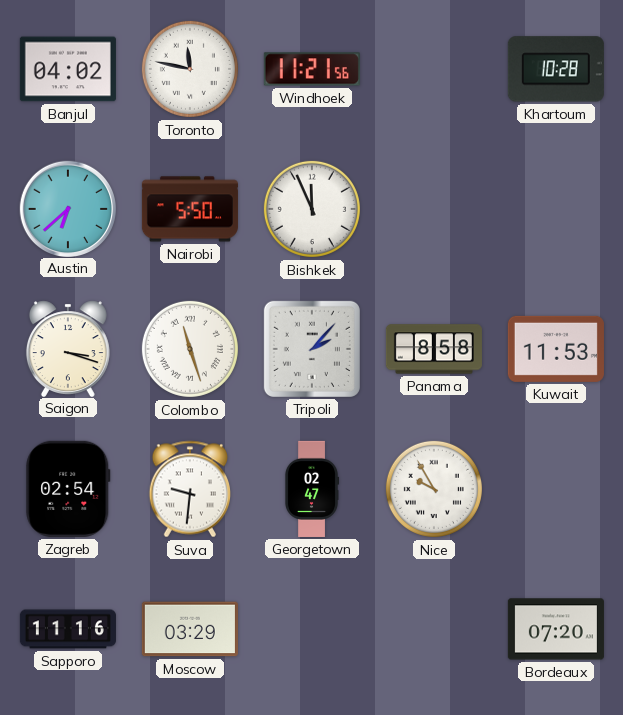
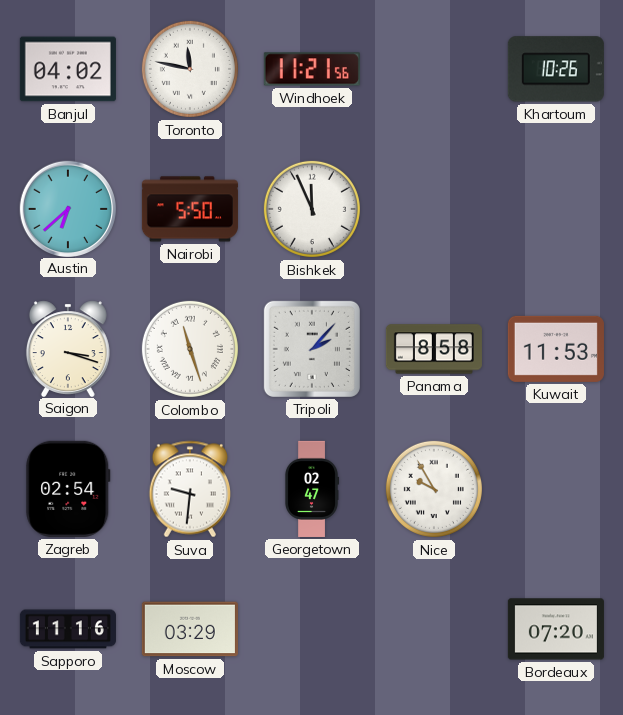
Khartoum: 10:28 -> 10:26 (556, 69)
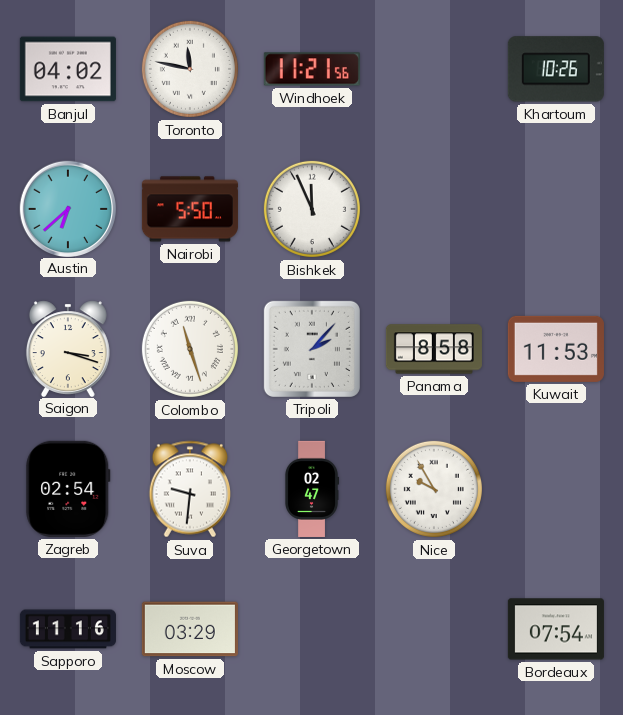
Bordeaux: 07:20 -> 07:54 (556, 629)
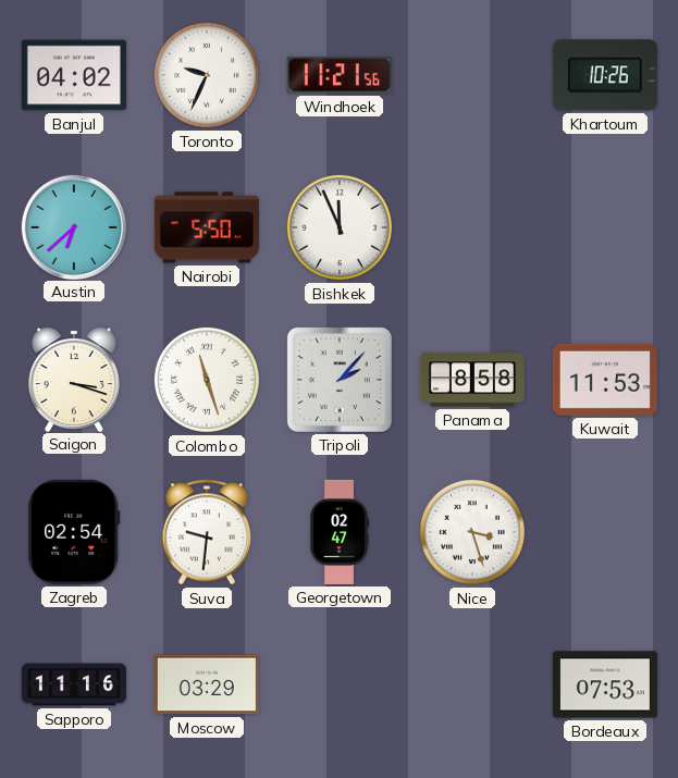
Toronto: 11:47 -> 9:34 (207, 75)
Nice: 9:55 -> 3:27 (472, 532)
Bordeaux: 07:54 -> 07:53 (605, 684)
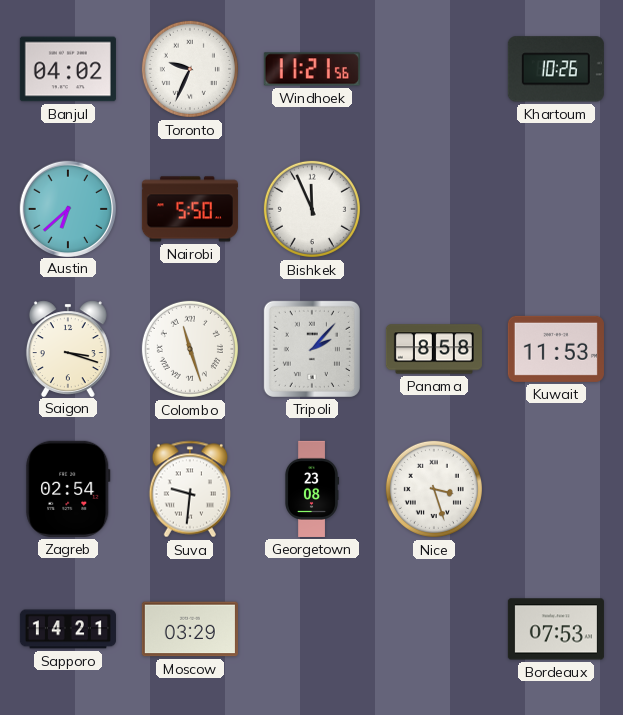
Georgetown: 02:47 -> 23:08 (312, 489)
Sapporo: 11:16 -> 14:21 (68, 629)
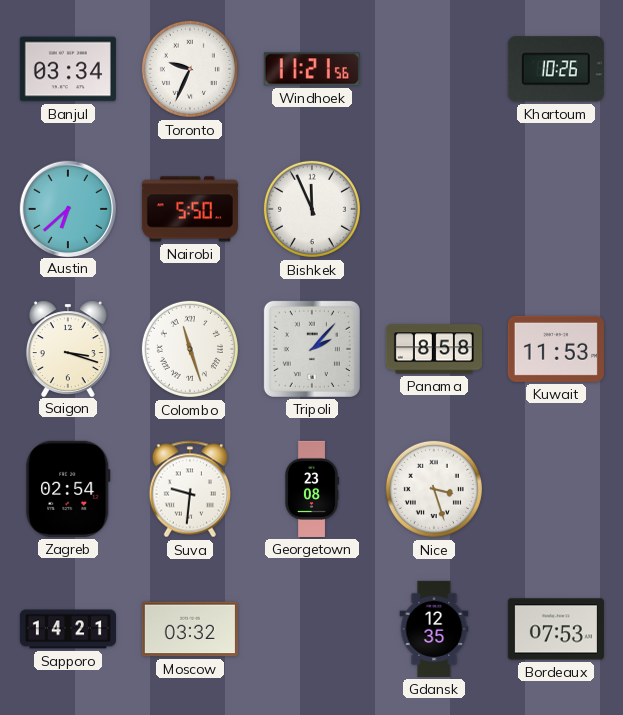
Banjul: 04:02 -> 03:34 (68, 69)
Moscow: 03:29 -> 03:32 (190, 629)
Gdansk: none -> 12:35 (434, 629)
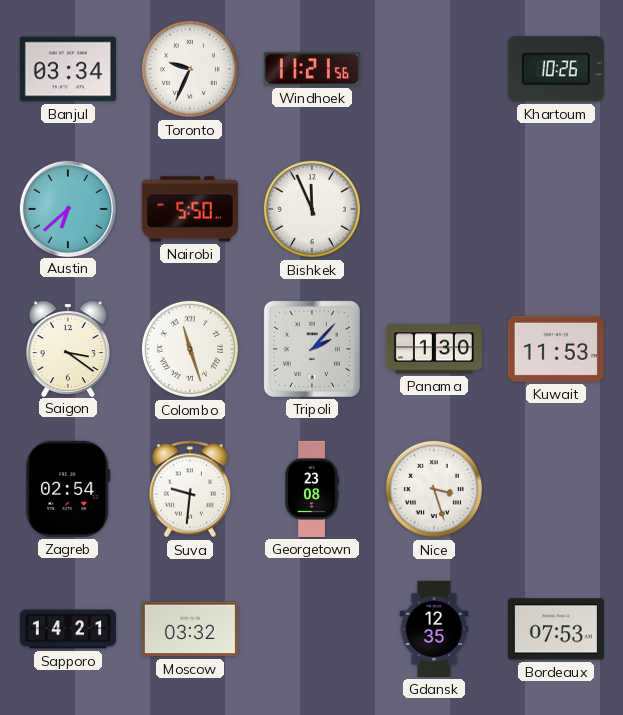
Saigon: 3:18 -> 3:21 (68, 348)
Panama: 8:58 -> 1:30 (434, 349)
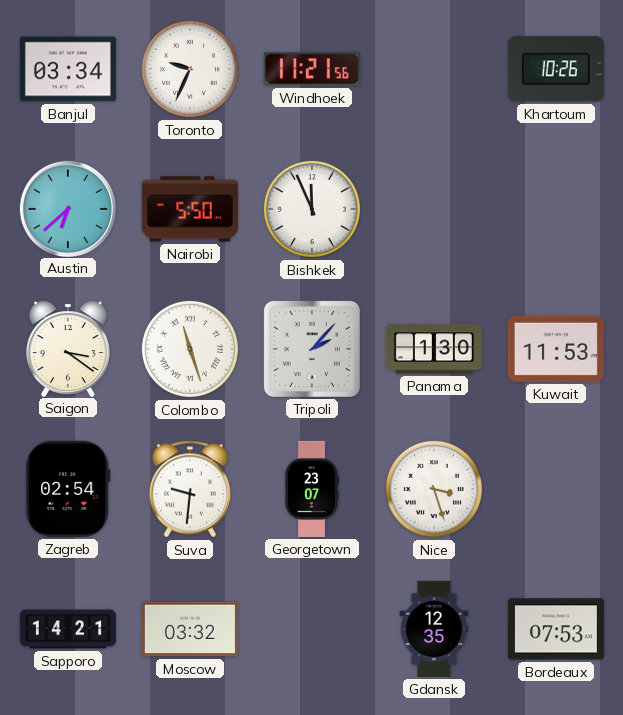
Georgetown: 23:08 -> 23:07 (312, 489)
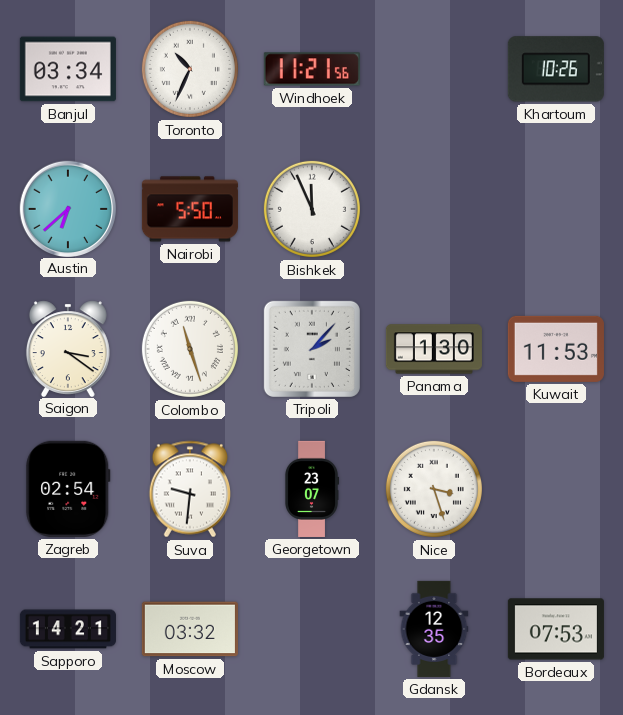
Toronto: 9:34 -> 10:34 (190, 69)
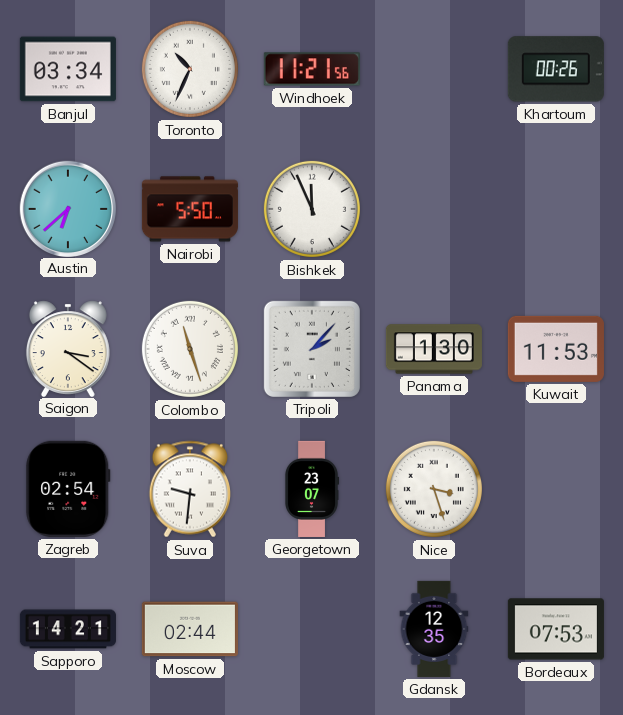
Khartoum: 10:26 -> 00:26 (556, 69)
Moscow: 03:32 -> 02:44 (190, 629)
